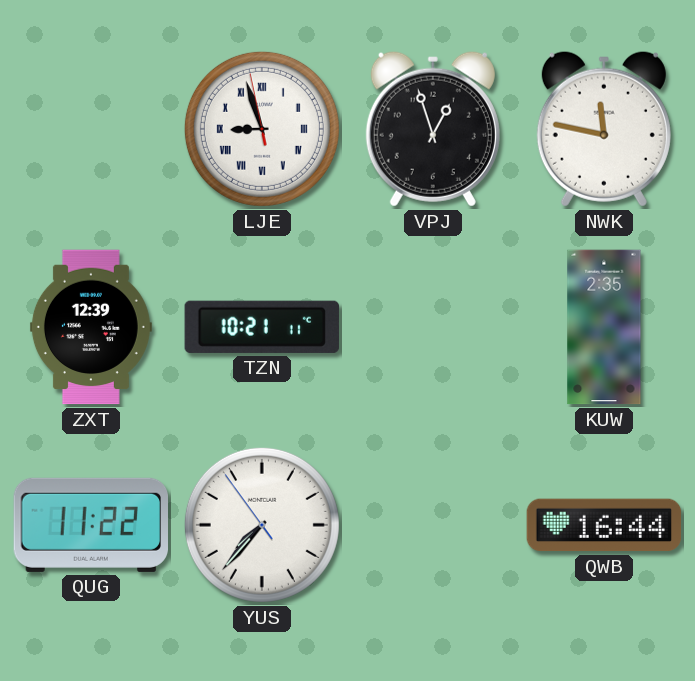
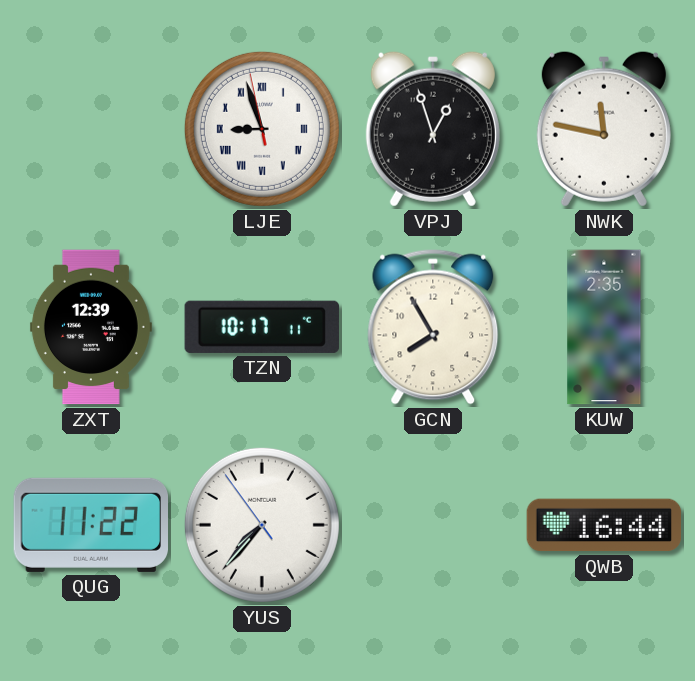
TZN: 10:21 -> 10:17 (262, 327)
GCN: none -> 7:55 (433, 327)
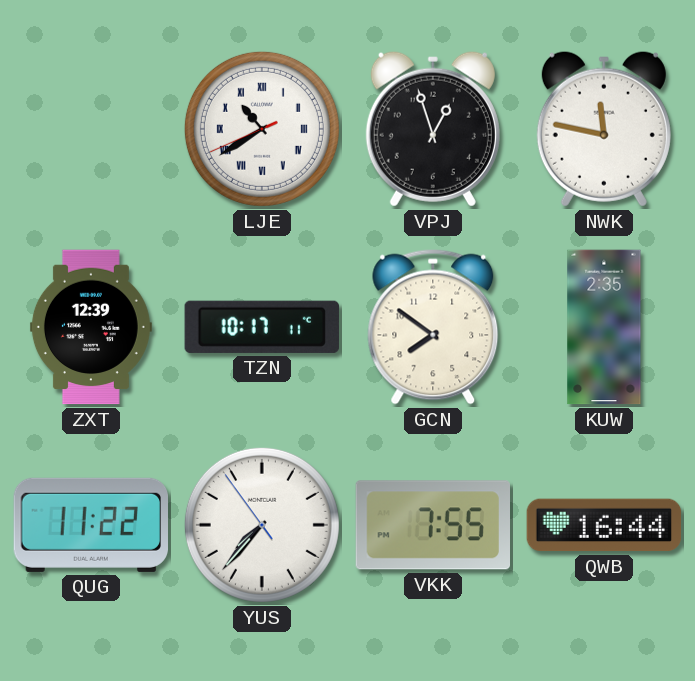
LJE: 8:56 -> 10:39 (262, 129)
GCN: 7:55 -> 7:51 (433, 327)
VKK: none -> 7:55 (432, 525)
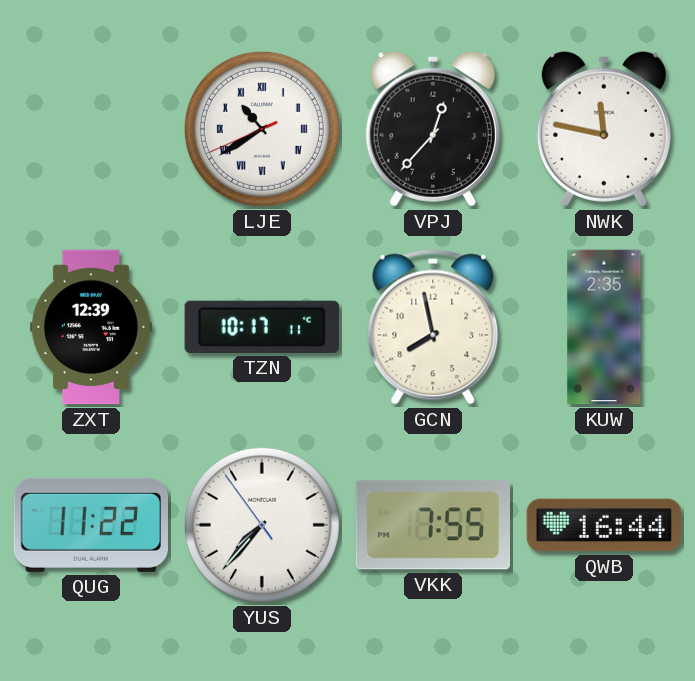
VPJ: 12:57 -> 12:37 (433, 129)
GCN: 7:51 -> 7:58 (433, 327)
